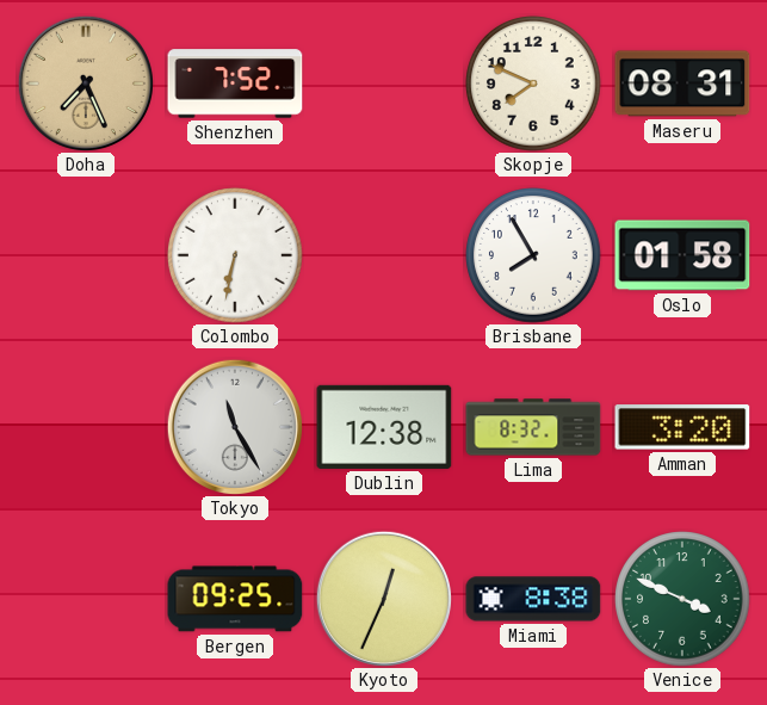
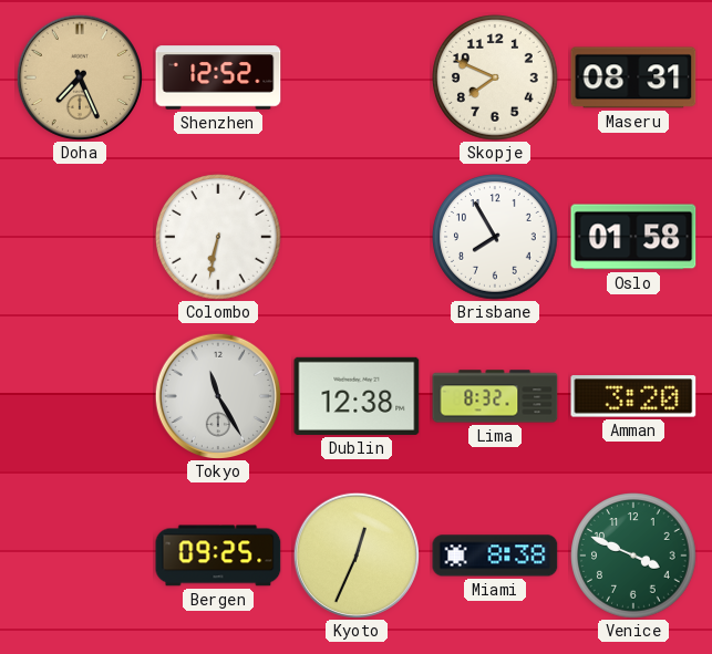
Shenzhen: 7:52 -> 12:52 (218, 77)
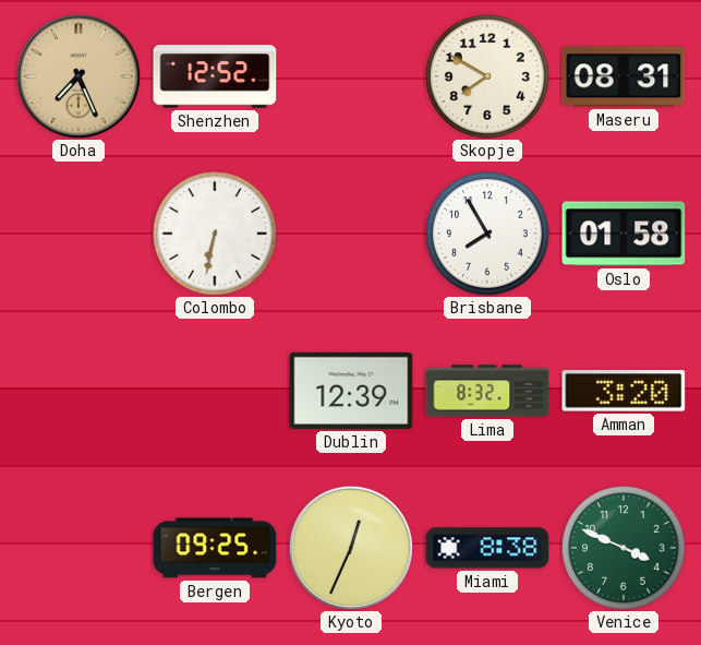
Skopje: 7:49 -> 7:50 (487, 76)
Tokyo: 11:25 -> none (217, 395)
Dublin: 12:38 -> 12:39 (351, 391)
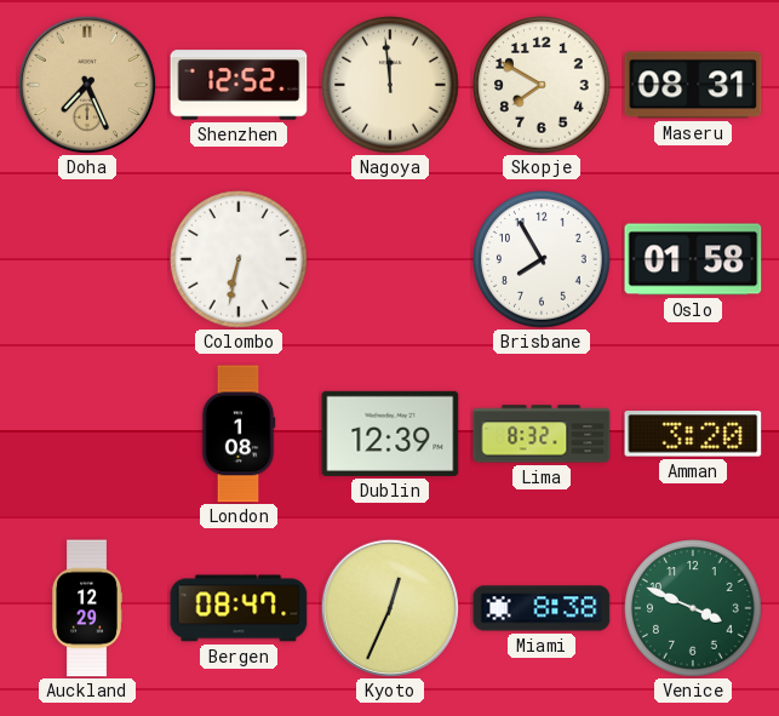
Nagoya: none -> 11:59 (390, 85)
London: none -> 1:08 (239, 434)
Auckland: none -> 12:29 (86, 608)
Bergen: 09:25 -> 08:47 (239, 608)
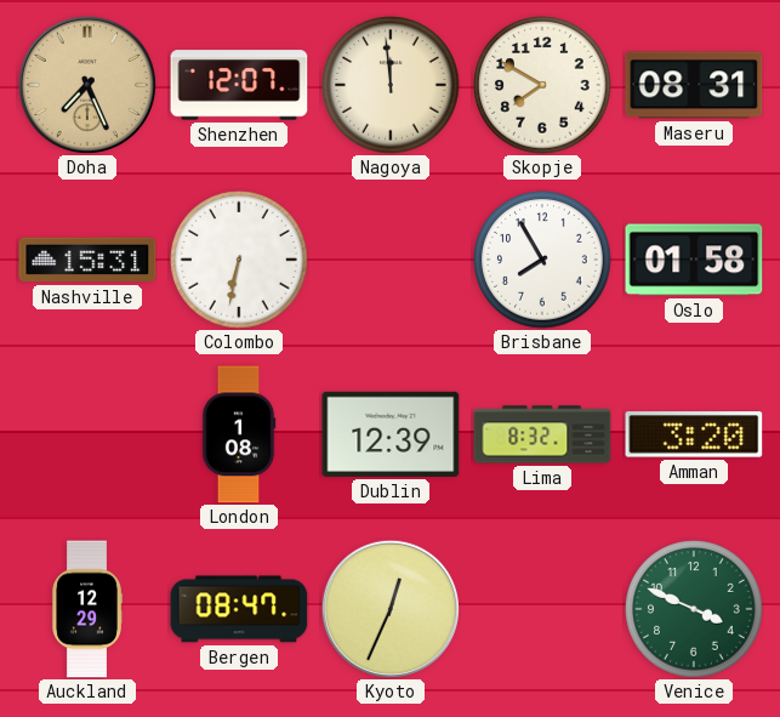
Shenzhen: 12:52 -> 12:07 (239, 85)
Nashville: none -> 15:31 (87, 260)
Miami: 8:38 -> none (542, 608)
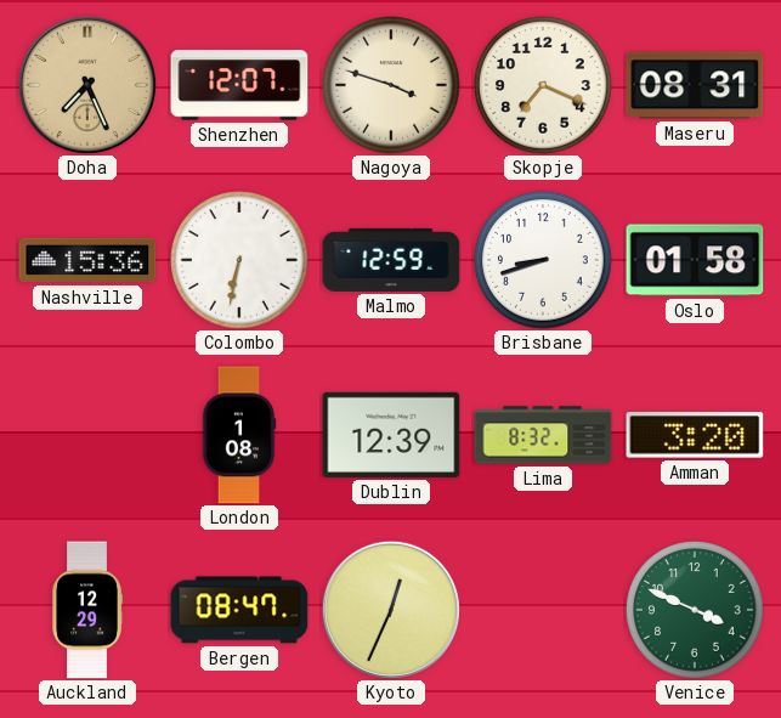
Nagoya: 11:59 -> 3:48 (391, 85)
Skopje: 7:50 -> 7:19 (543, 85)
Nashville: 15:31 -> 15:36 (87, 260)
Malmo: none -> 12:59 (391, 260)
Brisbane: 7:55 -> 8:42 (543, 260)
